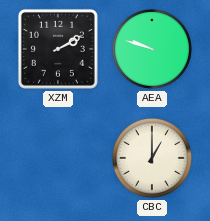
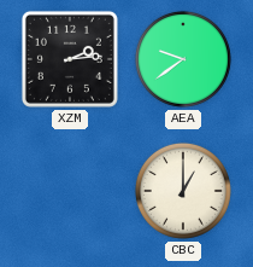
XZM: 2:10 -> 2:14 (70, 59)
AEA: 9:48 -> 9:39 (183, 59)
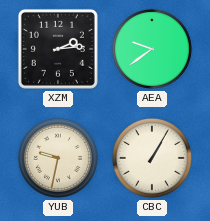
YUB: none -> 9:32 (58, 158)
CBC: 1:00 -> 1:05 (152, 158)
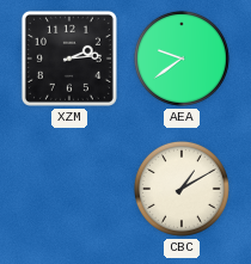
YUB: 9:32 -> none (58, 158)
CBC: 1:05 -> 1:10 (182, 189)
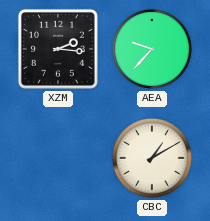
XZM: 2:14 -> 2:16 (58, 49)
AEA: 9:39 -> 9:37 (152, 49)
